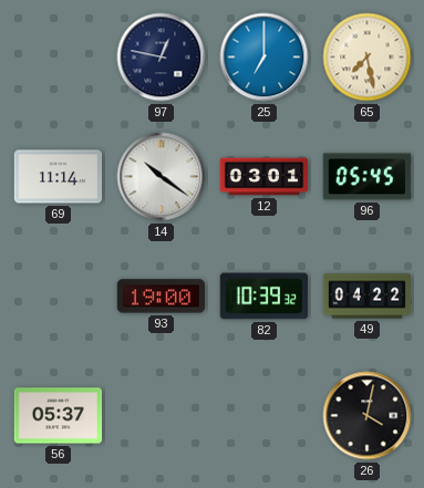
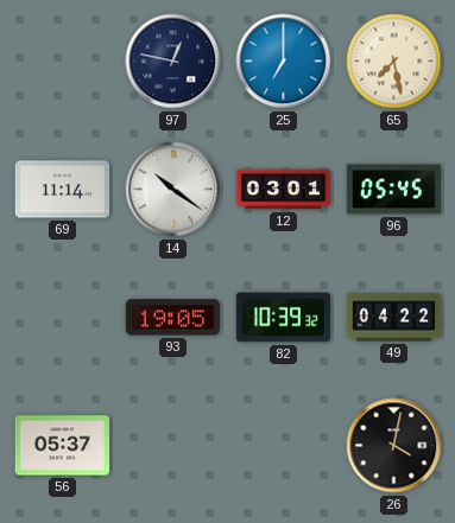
93: 19:00 -> 19:05 (172, 318)
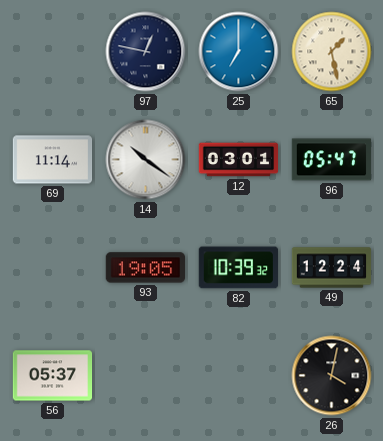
65: 7:28 -> 1:28 (332, 52)
96: 05:45 -> 05:47 (332, 160)
49: 04:22 -> 12:24 (332, 268)
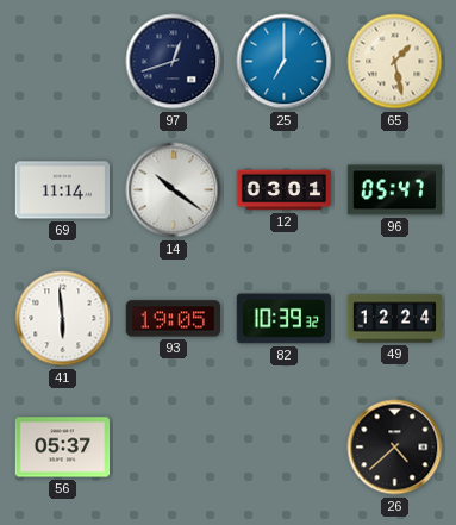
97: 12:47 -> 12:42 (174, 62)
41: none -> 5:59 (63, 319)
26: 4:02 -> 4:38 (395, 448)
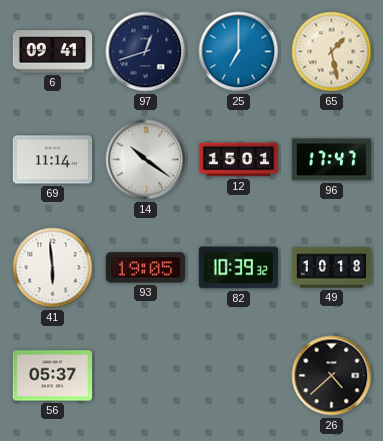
6: none -> 09:41 (53, 52)
12: 03:01 -> 15:01 (239, 160)
96: 05:47 -> 17:47 (332, 160)
49: 12:24 -> 10:18 (332, 268)
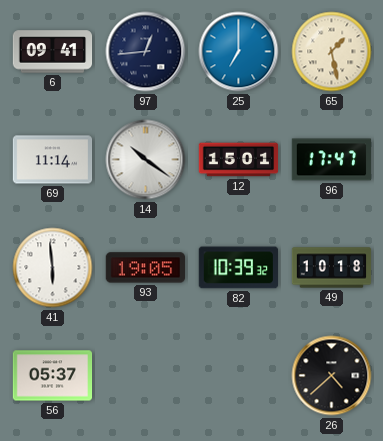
97: 12:42 -> 12:44 (146, 52)
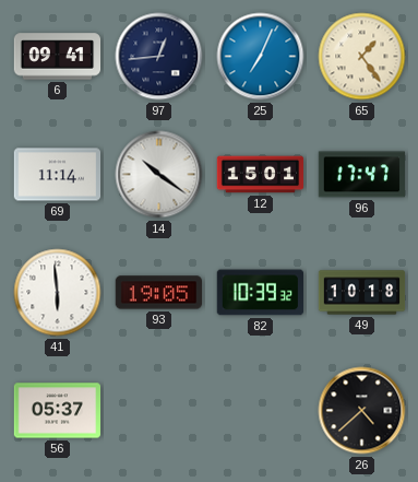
25: 7:00 -> 7:04 (261, 57)
65: 1:28 -> 1:24 (362, 57)
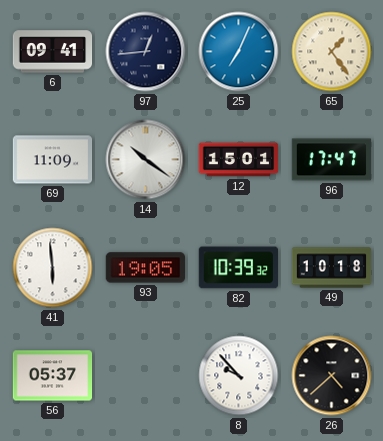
69: 11:14 -> 11:09 (53, 160)
8: none -> 9:53 (239, 376)
